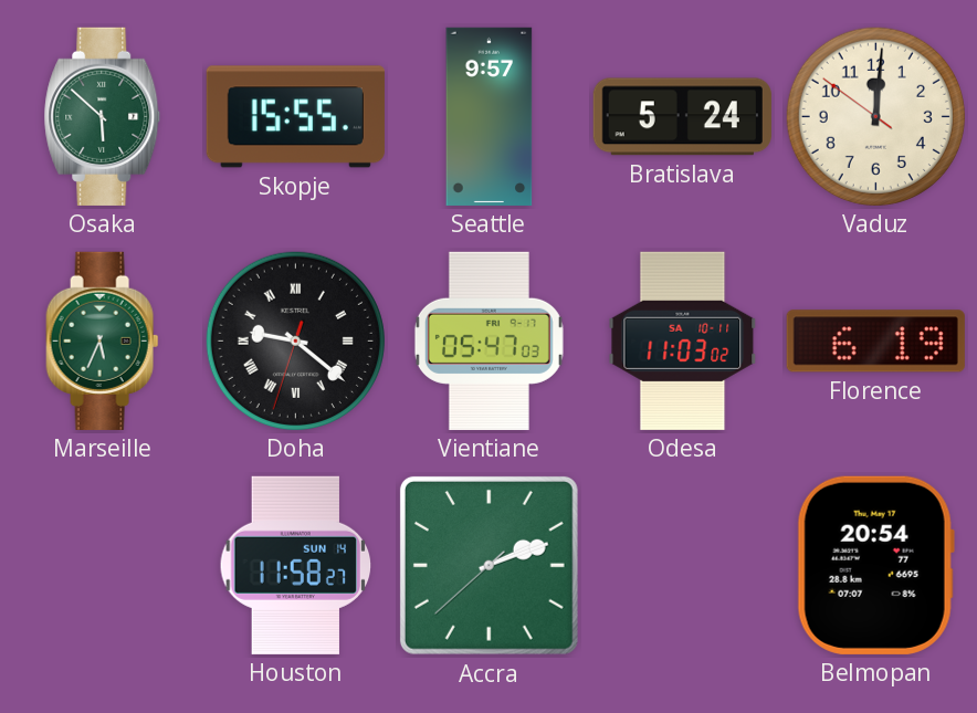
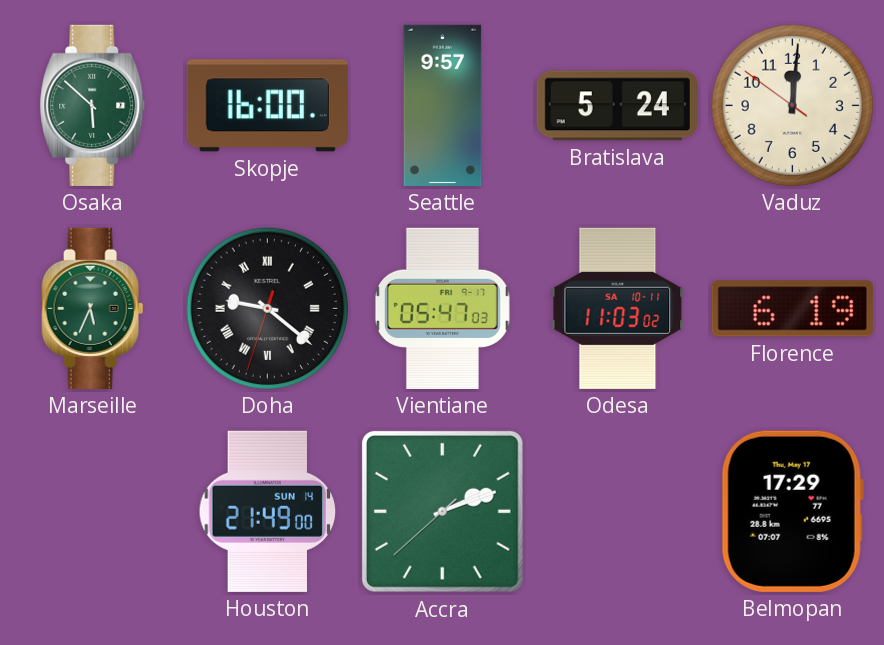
Skopje: 15:55 -> 16:00 (267, 106)
Houston: 11:58 -> 21:49 (268, 511)
Belmopan: 20:54 -> 17:29 (792, 511)
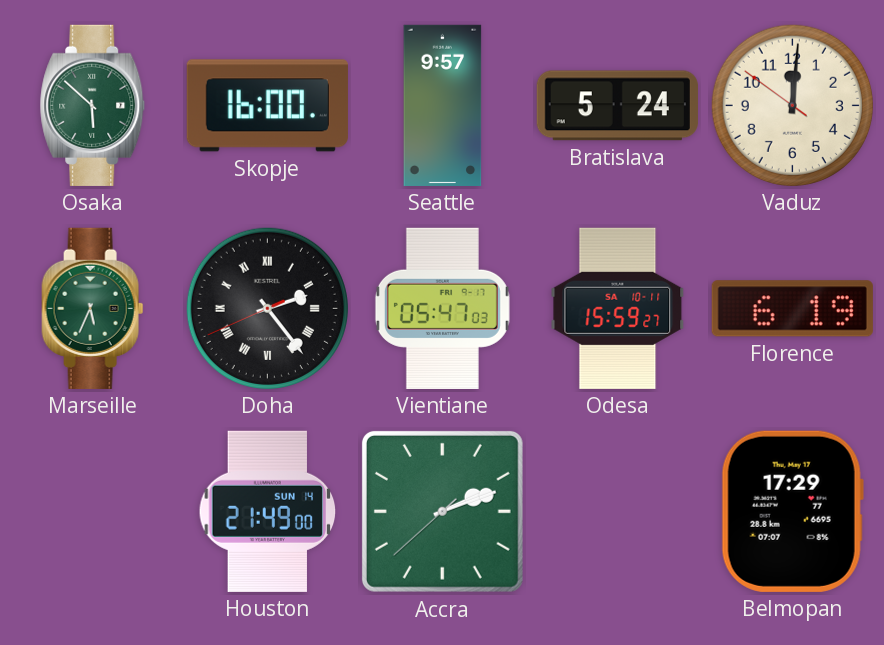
Doha: 9:21 -> 2:23 (267, 308)
Odesa: 11:03 -> 15:59 (618, 308)
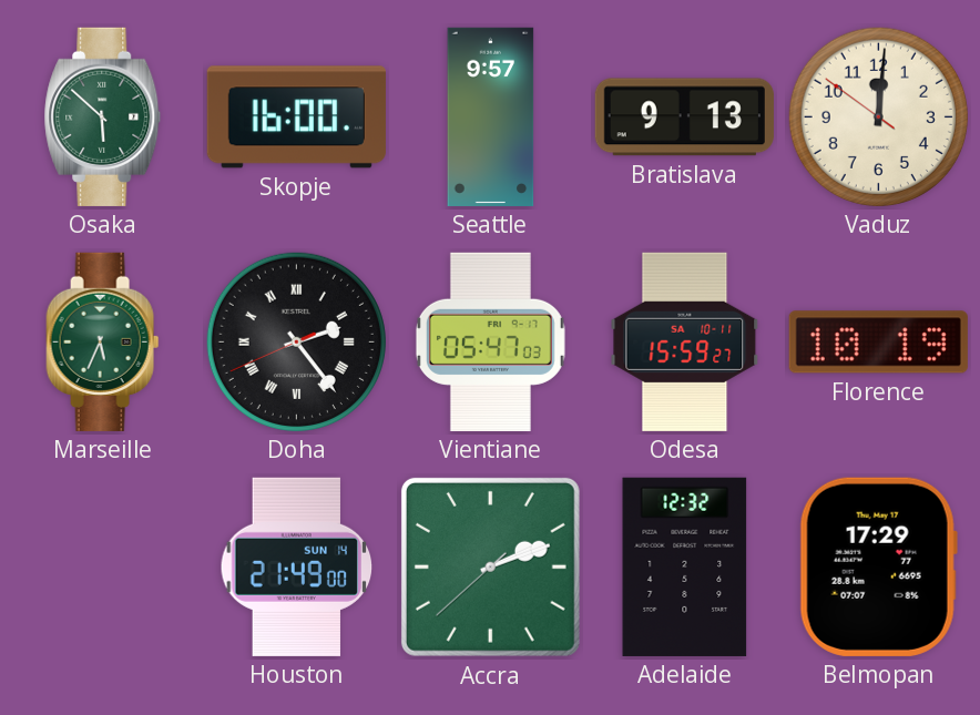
Bratislava: 5:24 -> 9:13 (684, 118)
Florence: 6:19 -> 10:19 (878, 343)
Adelaide: none -> 12:32 (685, 566)
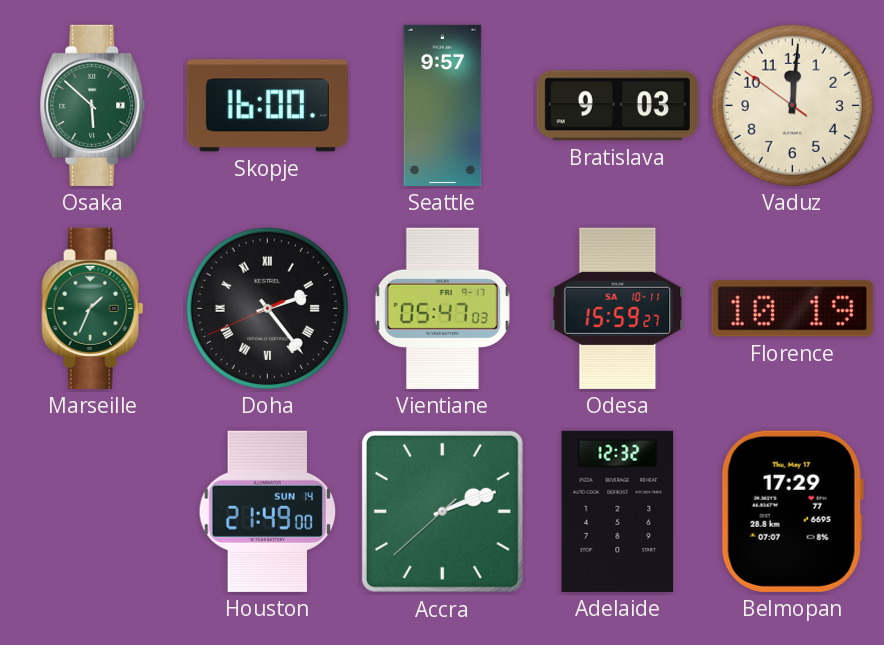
Bratislava: 9:13 -> 9:03 (617, 106)
Marseille: 5:34 -> 1:34 (93, 308)
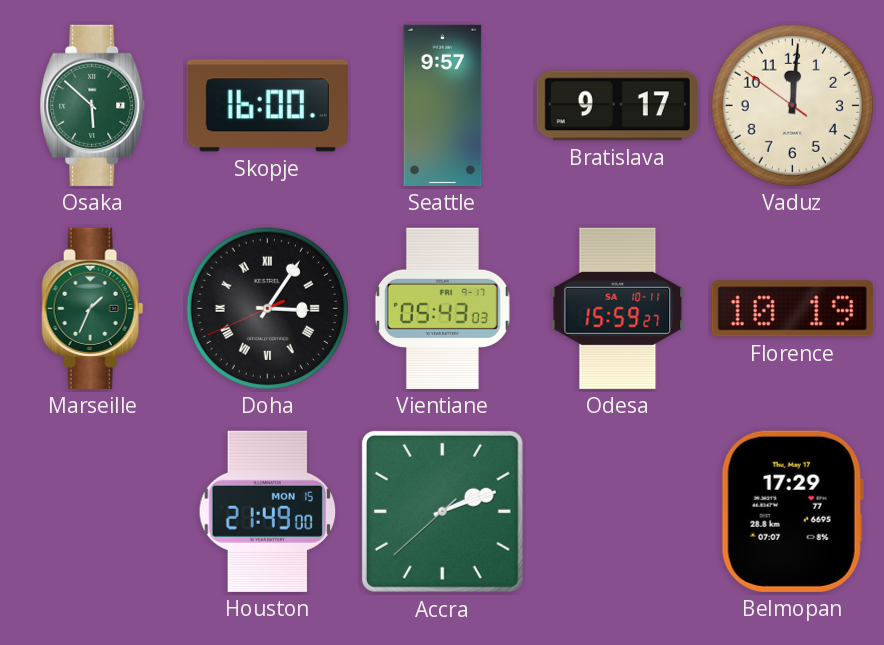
Bratislava: 9:03 -> 9:17 (617, 106)
Doha: 2:23 -> 3:05 (267, 308)
Vientiane: 05:47 -> 05:43 (442, 308)
Houston date: SUN 14 -> MON 15 (268, 511)
Adelaide: 12:32 -> none (618, 511)
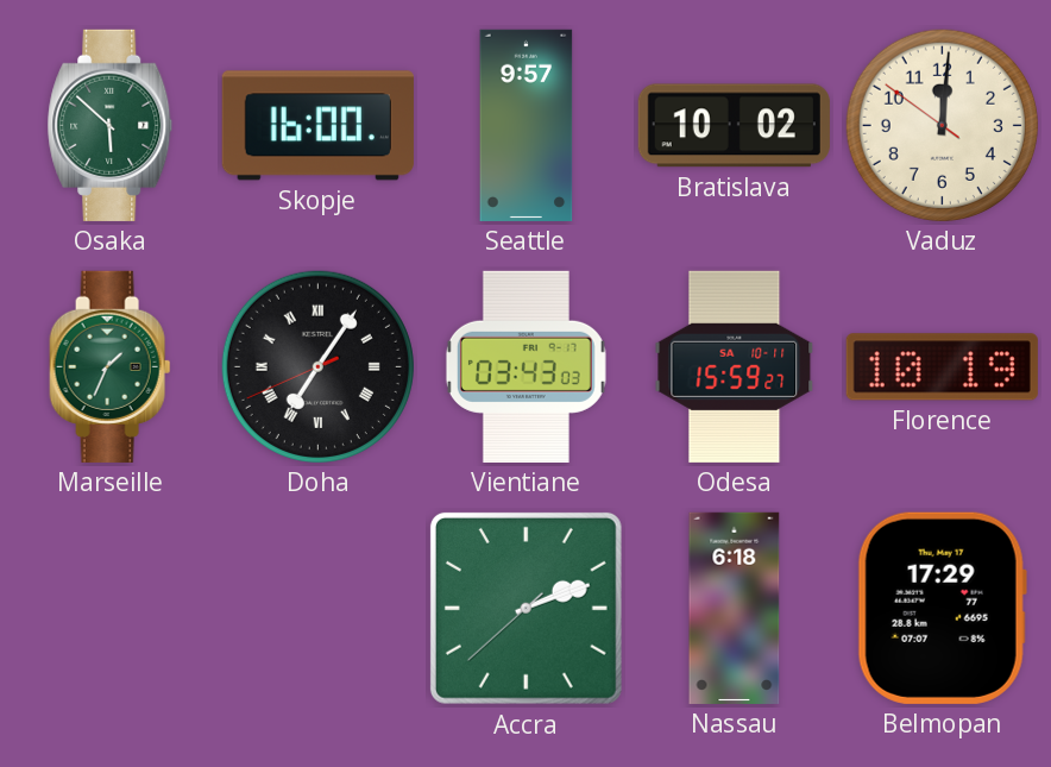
Bratislava: 9:17 -> 10:02 (734, 126)
Doha: 3:05 -> 7:05 (317, 366)
Vientiane: 05:43 -> 03:43 (525, 366)
Houston: 21:49 -> none (268, 511)
Nassau: none -> 6:18 (735, 608)
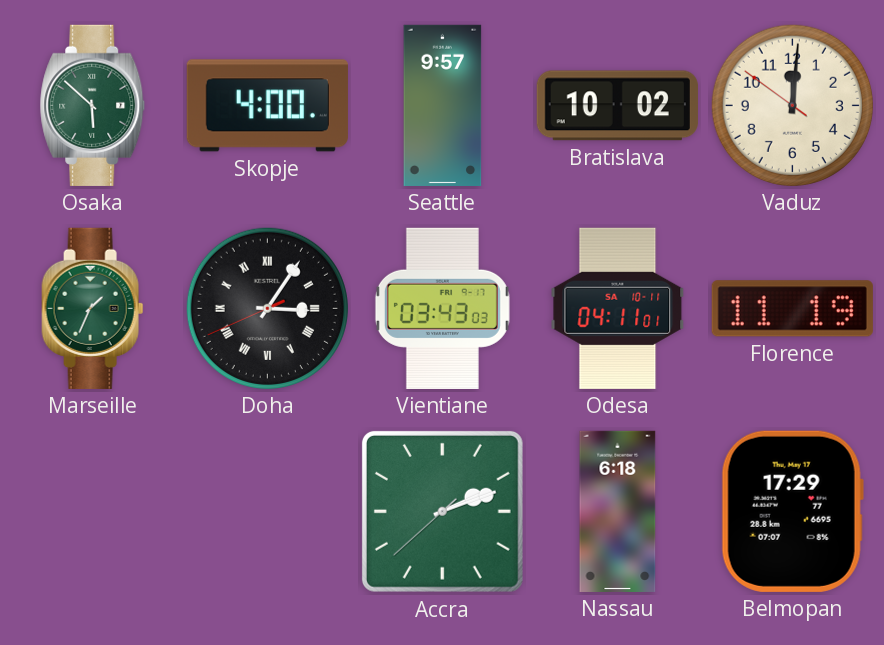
Skopje: 16:00 -> 4:00 (267, 106)
Doha: 7:05 -> 3:05 (267, 308)
Odesa: 15:59 -> 04:11 (618, 308)
Florence: 10:19 -> 11:19 (792, 309)
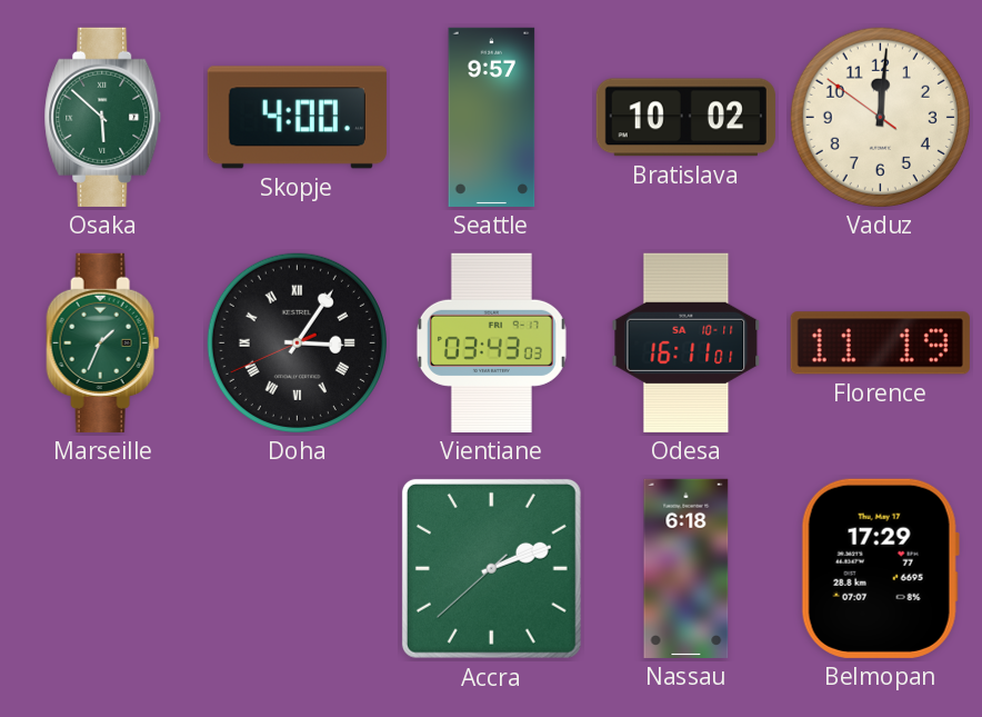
Odesa: 04:11 -> 16:11 (687, 342)
